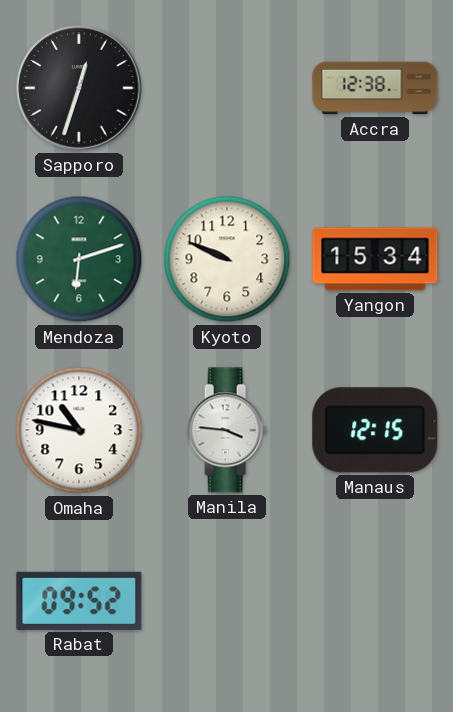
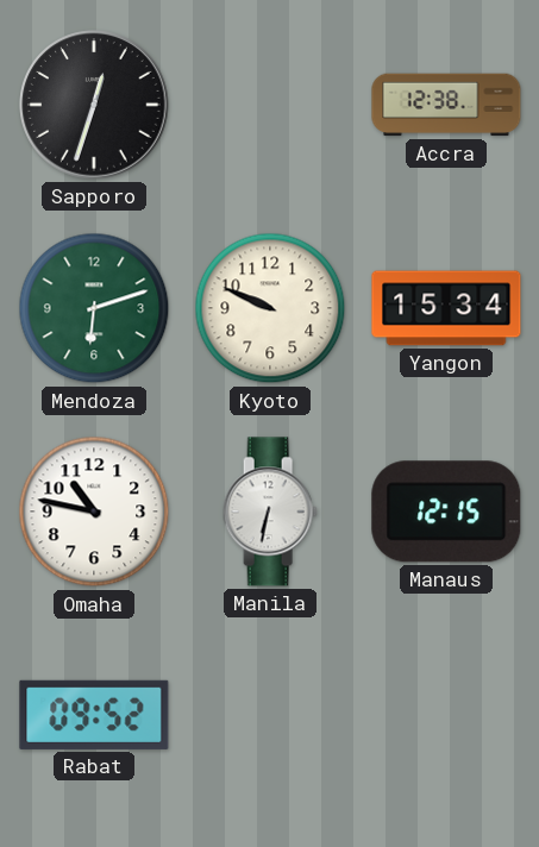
Manila: 3:46 -> 6:32 (270, 512)
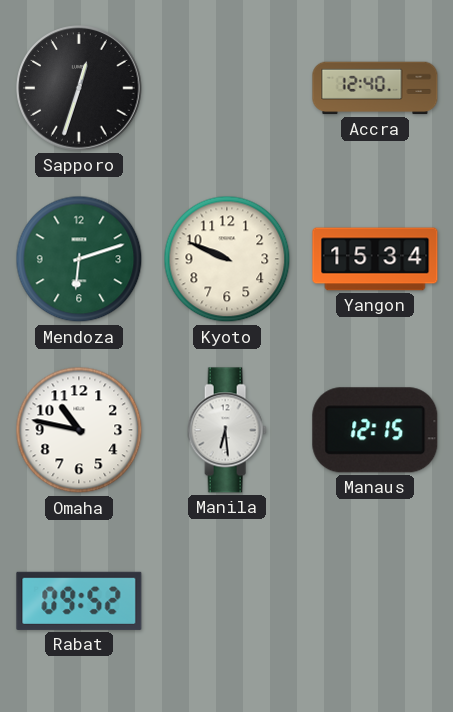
Accra: 12:38 -> 12:40 (375, 88)
Manila: 6:32 -> 6:29 (227, 430)
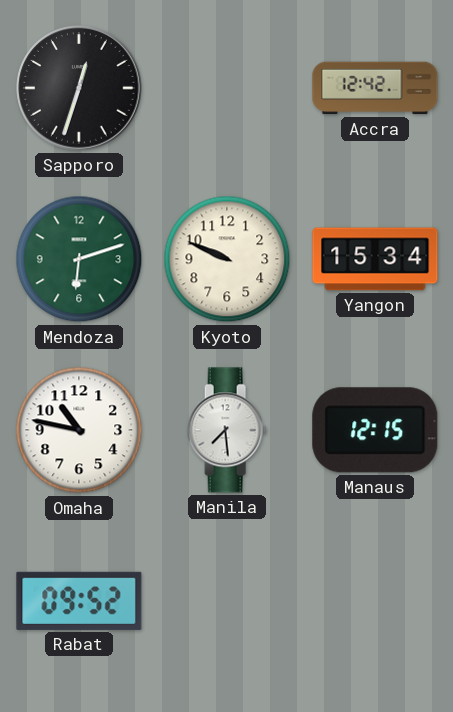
Accra: 12:40 -> 12:42 (375, 88)
Manila: 6:29 -> 7:29 (227, 430)
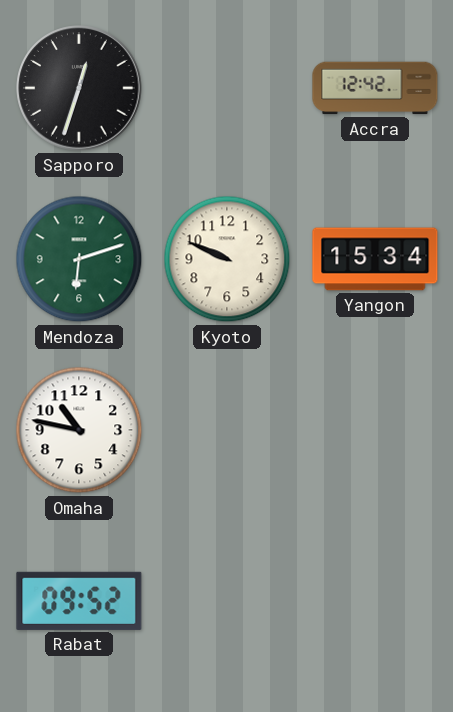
Manila: 7:29 -> none (227, 430)
Manaus: 12:15 -> none (375, 430)
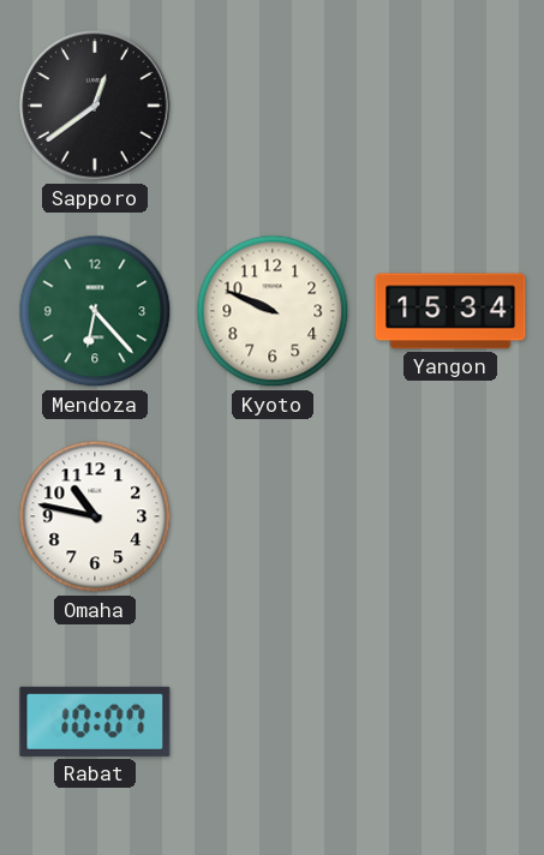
Sapporo: 12:33 -> 12:39 (95, 106)
Accra: 12:42 -> none (375, 88)
Mendoza: 6:12 -> 6:23 (95, 311)
Rabat: 09:52 -> 10:07 (95, 722)
